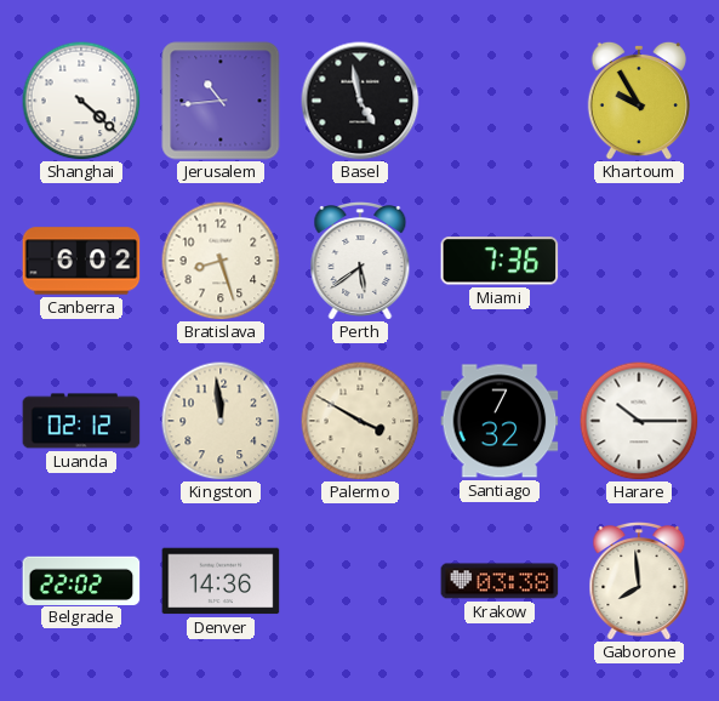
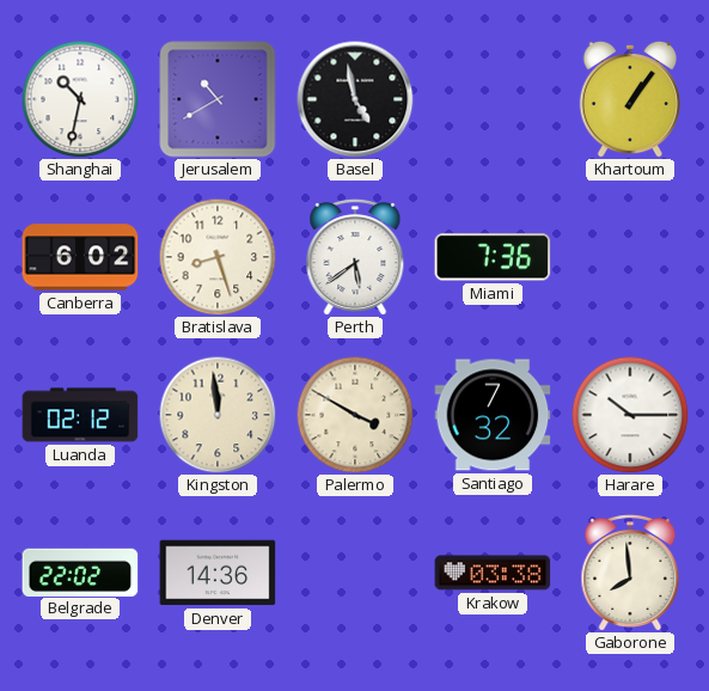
Shanghai: 4:22 -> 10:32 (80, 99)
Jerusalem: 10:44 -> 10:40 (218, 99)
Khartoum: 9:55 -> 1:06 (629, 99)
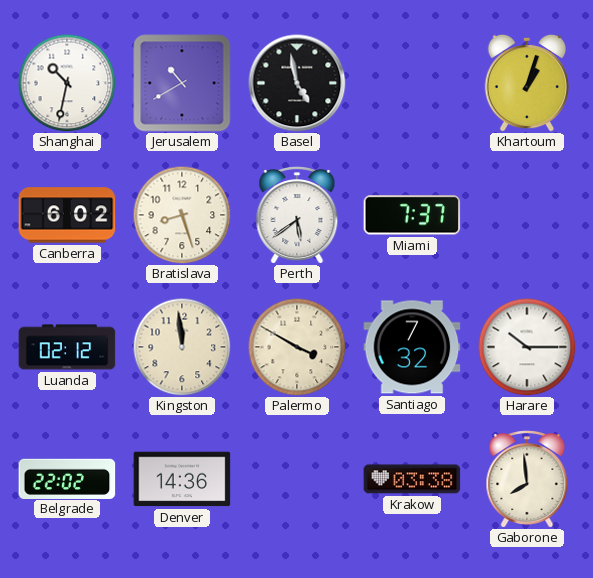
Khartoum: 1:06 -> 1:03 (526, 83)
Miami: 7:36 -> 7:37 (412, 215)
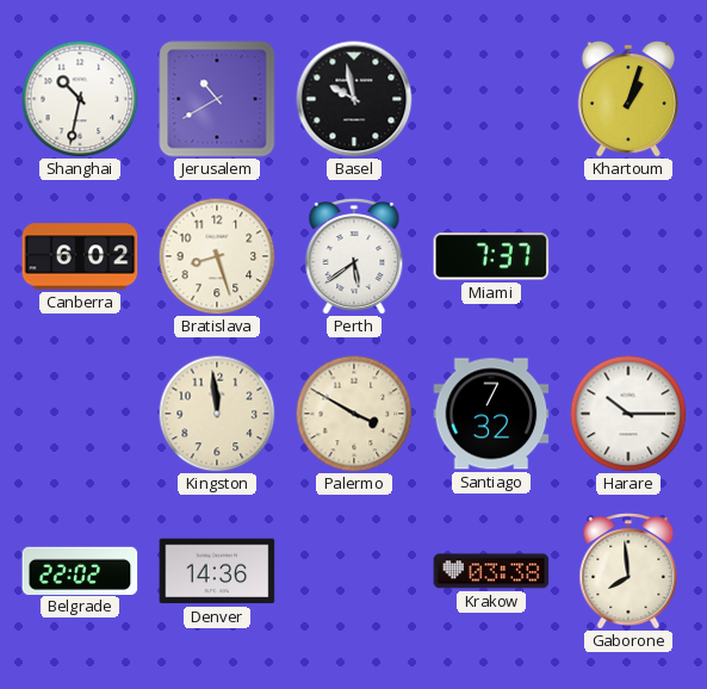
Basel: 4:58 -> 9:58 (354, 99)
Luanda: 02:12 -> none (67, 347)
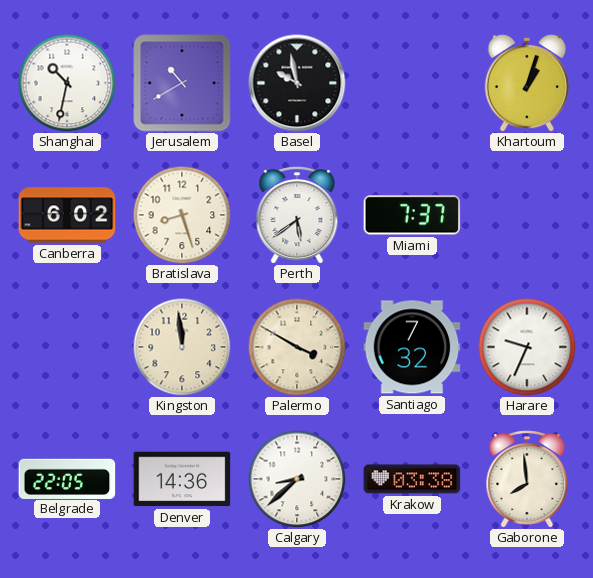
Harare: 10:15 -> 9:34 (527, 347)
Belgrade: 22:02 -> 22:05 (67, 478)
Calgary: none -> 8:38 (297, 479)
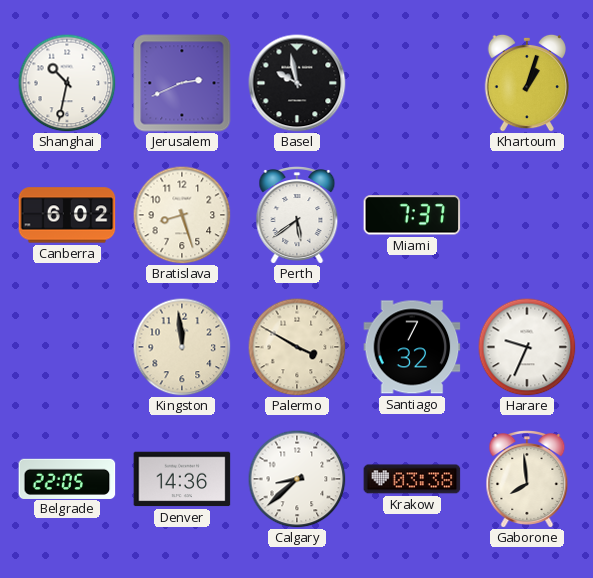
Jerusalem: 10:40 -> 2:41 (182, 83)
